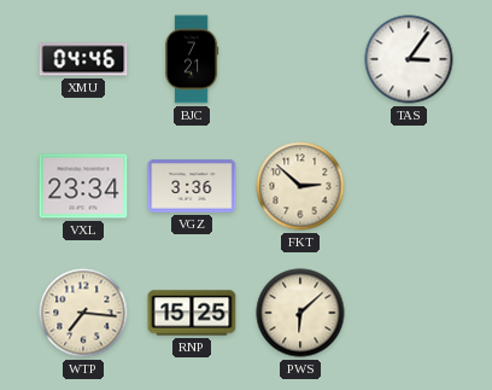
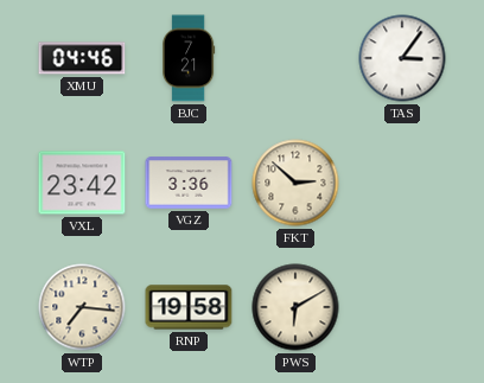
VXL: 23:34 -> 23:42 (82, 183)
RNP: 15:25 -> 19:58 (189, 307)
PWS: 6:08 -> 6:10 (295, 307)
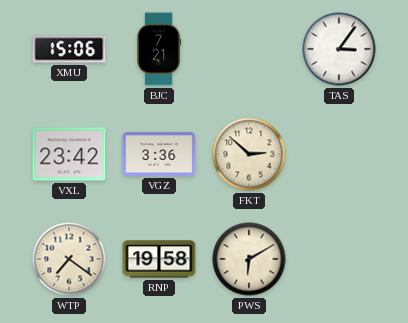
XMU: 04:46 -> 15:06 (69, 49)
WTP: 7:16 -> 7:21 (69, 259)
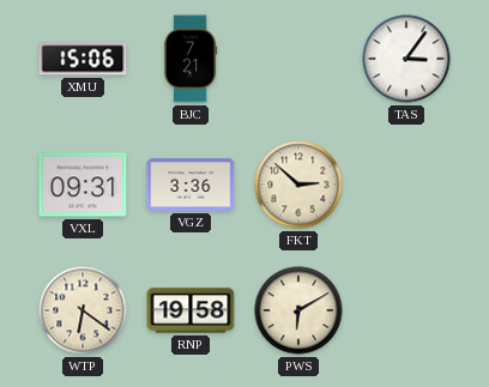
VXL: 23:42 -> 09:31 (83, 185)
WTP: 7:21 -> 6:21 (83, 310)
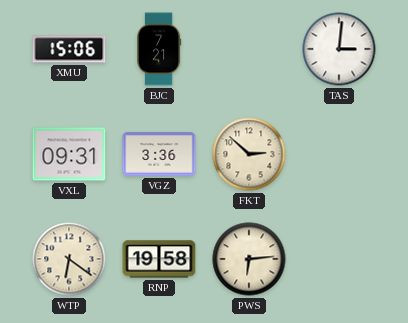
TAS: 3:06 -> 3:01 (339, 49)
PWS: 6:10 -> 6:14 (249, 259)
